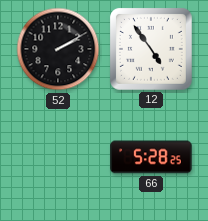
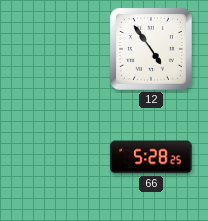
52: 2:10 -> none (58, 49)
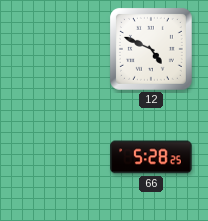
12: 4:54 -> 4:49 (151, 49)
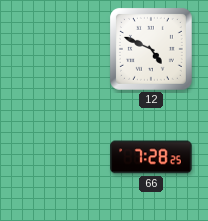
66: 5:28 -> 7:28 (151, 157)
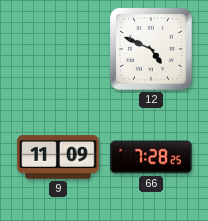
9: none -> 11:09 (58, 157)
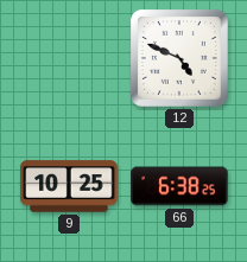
9: 11:09 -> 10:25 (69, 186)
66: 7:28 -> 6:38 (179, 186)
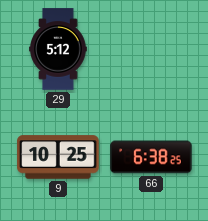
29: none -> 5:12 (59, 49)
12: 4:49 -> none (179, 58)
